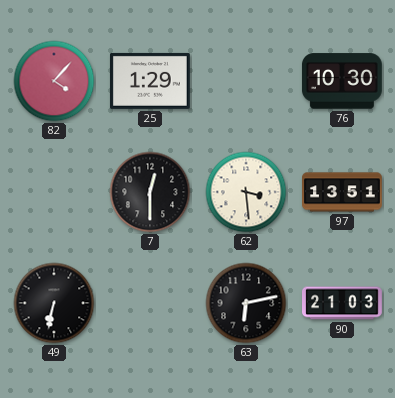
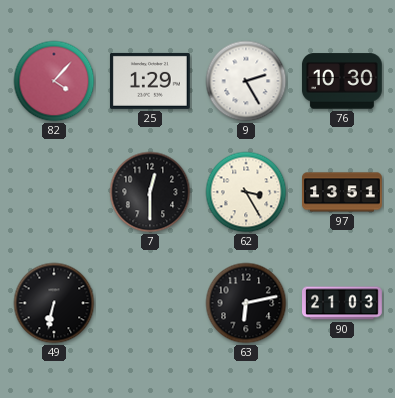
9: none -> 2:25 (246, 81)
62: 3:29 -> 3:25 (246, 192)
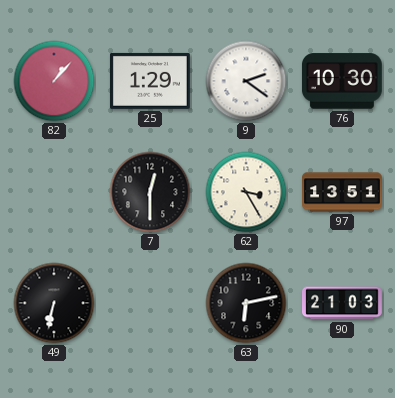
82: 4:07 -> 1:07 (54, 81)
9: 2:25 -> 2:21 (246, 81)
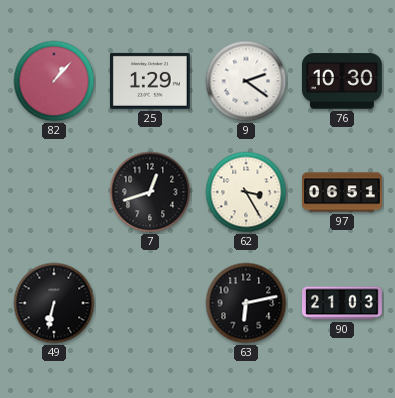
7: 12:30 -> 12:42 (150, 192)
97: 13:51 -> 06:51 (343, 192)
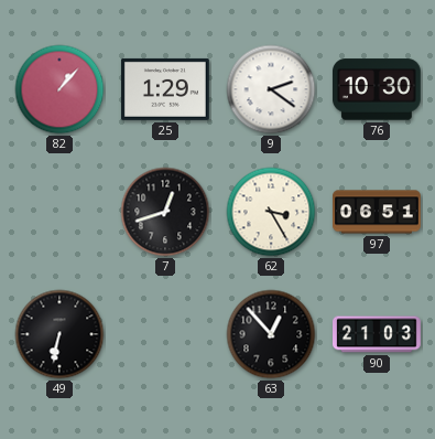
63: 6:13 -> 12:53 (271, 334)
